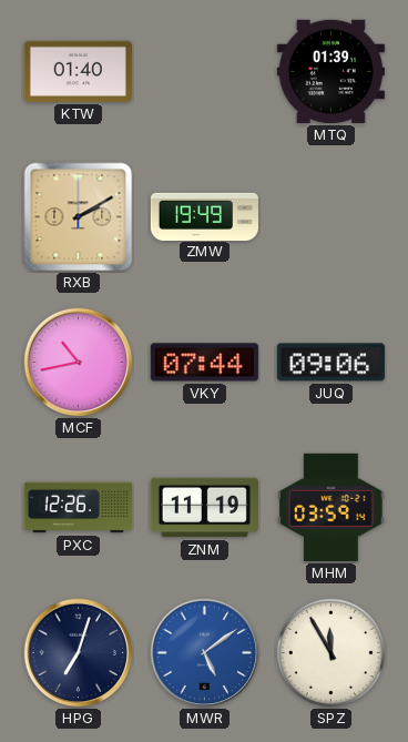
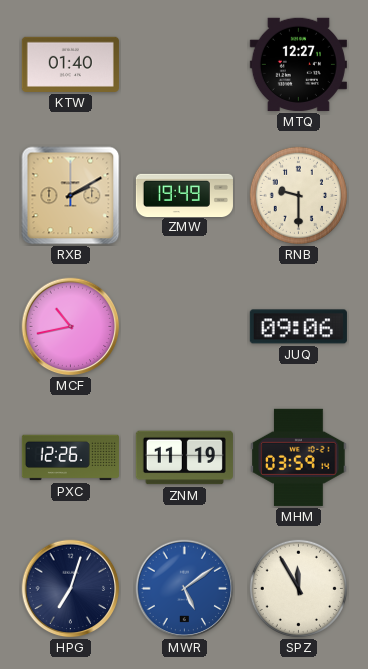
MTQ: 01:39 -> 12:27 (298, 64)
RNB: none -> 9:30 (298, 195)
VKY: 07:44 -> none (204, 363)
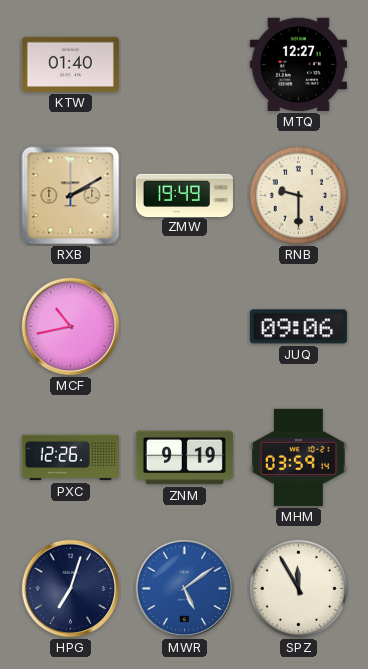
ZNM: 11:19 -> 9:19 (184, 458)
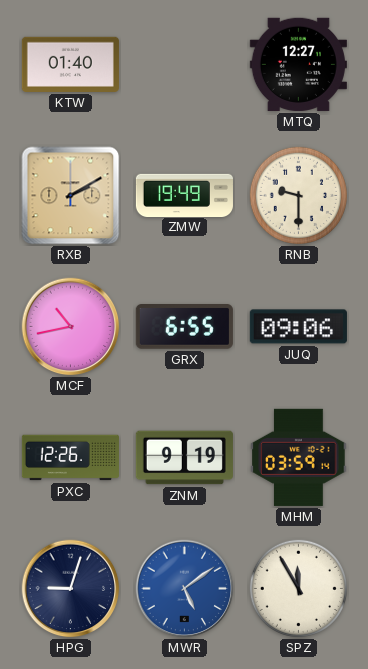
GRX: none -> 6:55 (184, 327)
HPG: 7:03 -> 9:03 (71, 589)
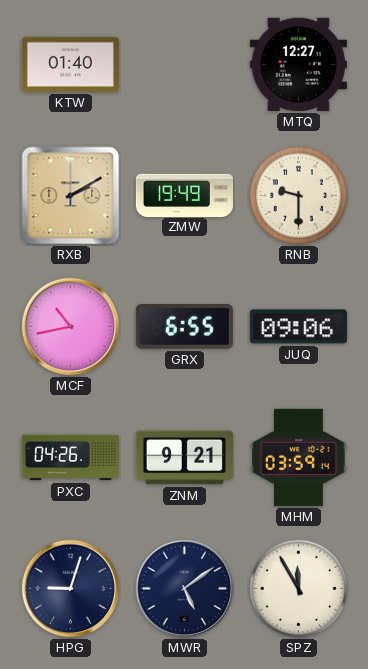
PXC: 12:26 -> 04:26 (70, 458)
ZNM: 9:19 -> 9:21 (184, 458)
MWR dial: blue -> navy (185, 589)
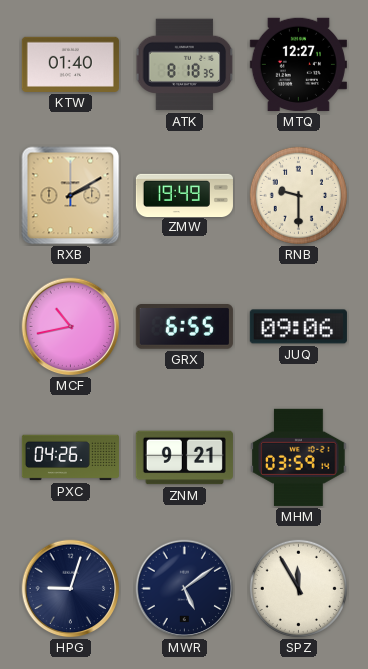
ATK: none -> 8:18 (185, 65)
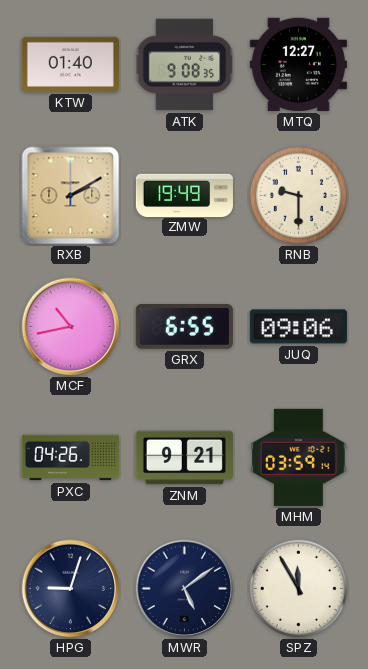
ATK: 8:18 -> 9:08 (185, 65)
